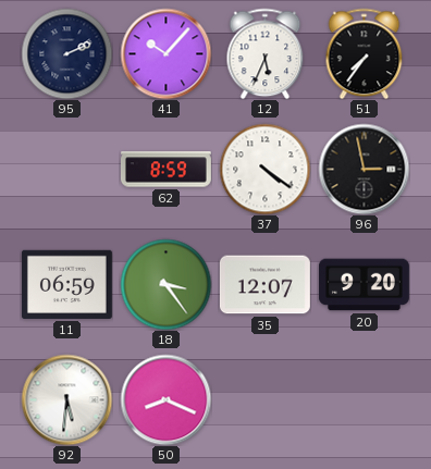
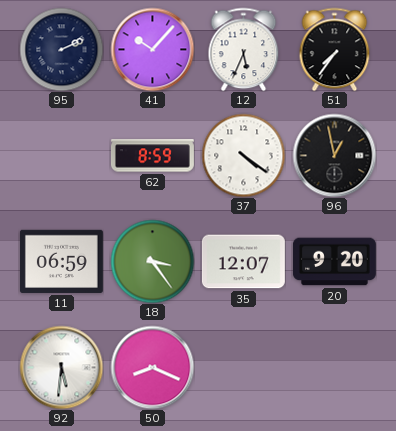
96: 2:58 -> 12:58 (334, 155)
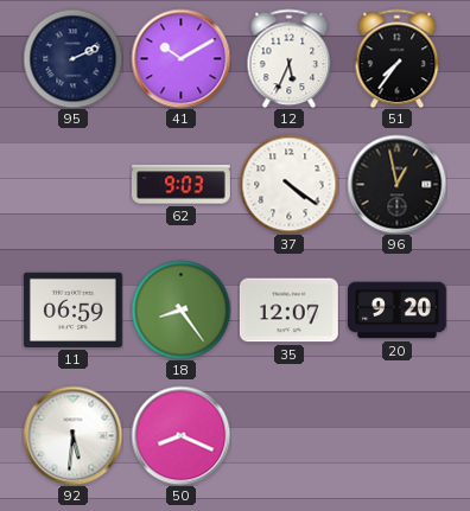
41: 10:07 -> 10:10 (180, 58)
62: 8:59 -> 9:03 (182, 185)
18: 3:24 -> 8:24 (180, 309)
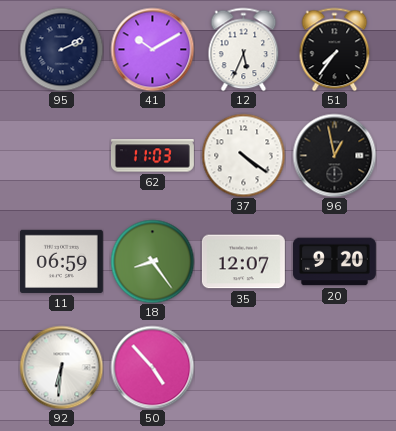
62: 9:03 -> 11:03 (153, 156)
92: 5:31 -> 6:31 (61, 367)
50: 8:19 -> 4:53 (152, 367)
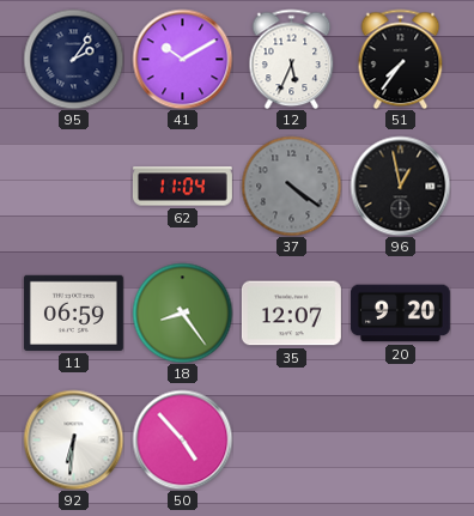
95: 2:11 -> 2:06 (73, 59)
62: 11:03 -> 11:04 (183, 187)
37 dial: white -> grey (291, 186)
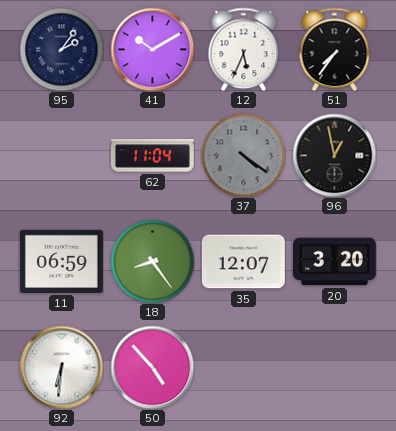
20: 9:20 -> 3:20 (334, 262)
